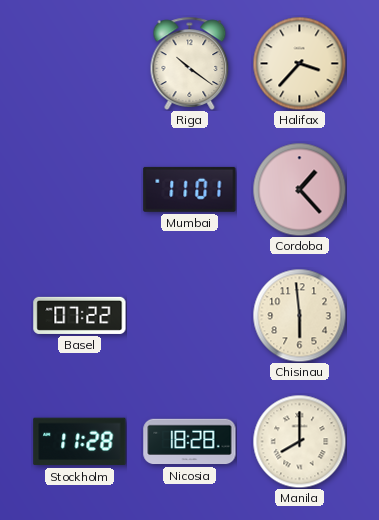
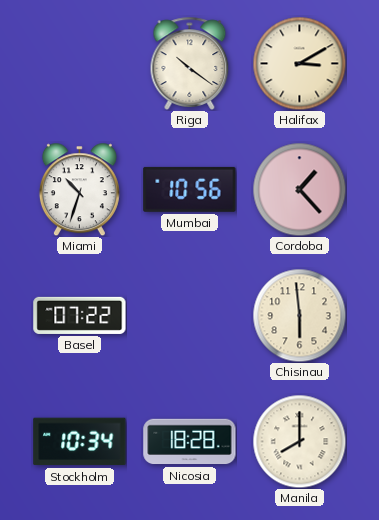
Halifax: 3:37 -> 3:10 (299, 63)
Miami: none -> 10:33 (79, 189)
Mumbai: 11:01 -> 10:56 (190, 189)
Stockholm: 11:28 -> 10:34 (80, 442)
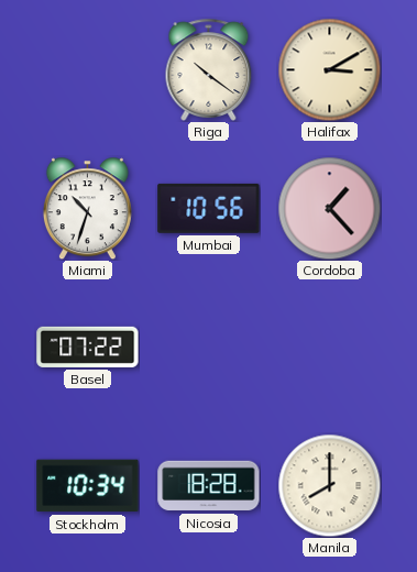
Chisinau: 5:59 -> none (299, 315)
